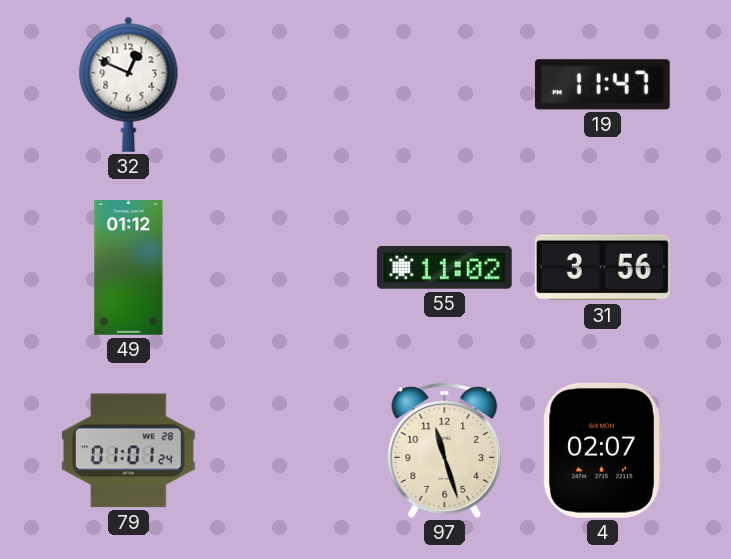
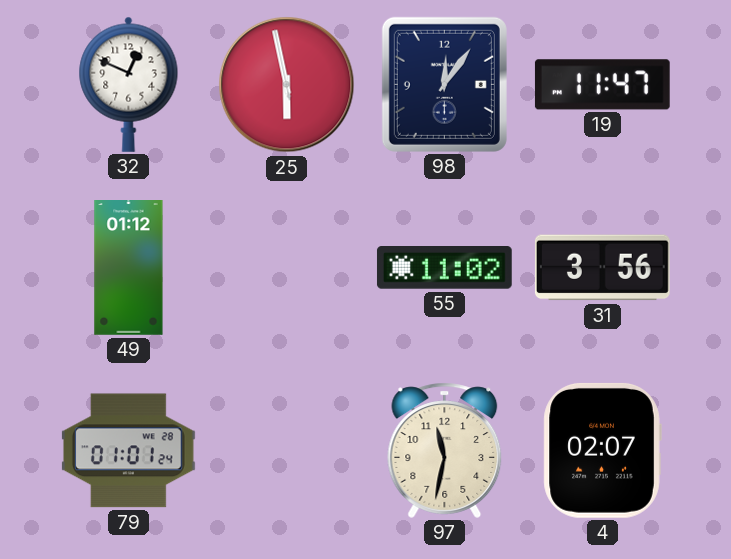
25: none -> 5:57 (287, 85)
98: none -> 12:06 (444, 84)
97: 11:27 -> 11:32 (445, 450)
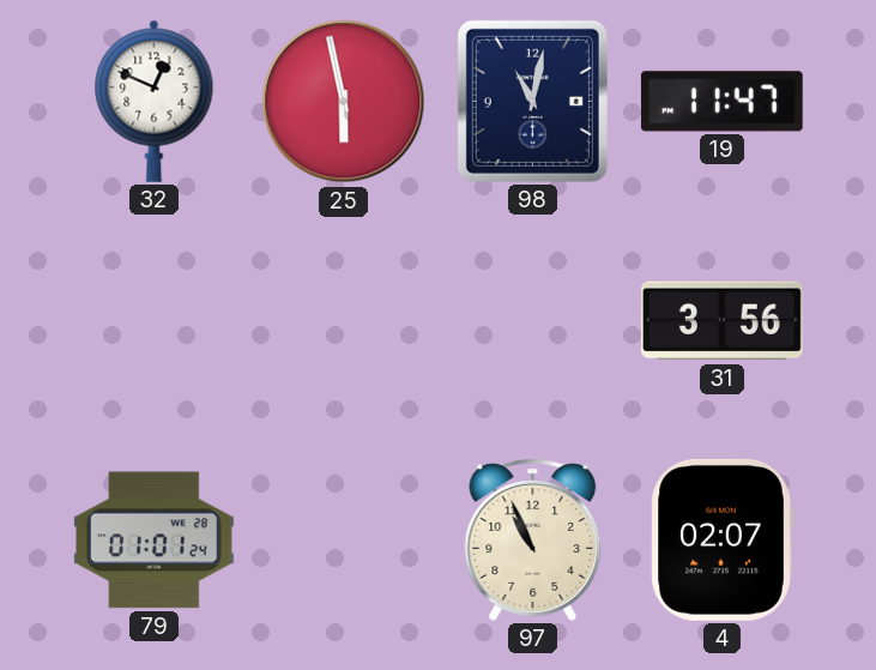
98: 12:06 -> 11:02 (532, 101)
49: 01:12 -> none (129, 268)
55: 11:02 -> none (444, 268)
97: 11:32 -> 10:56 (533, 539)
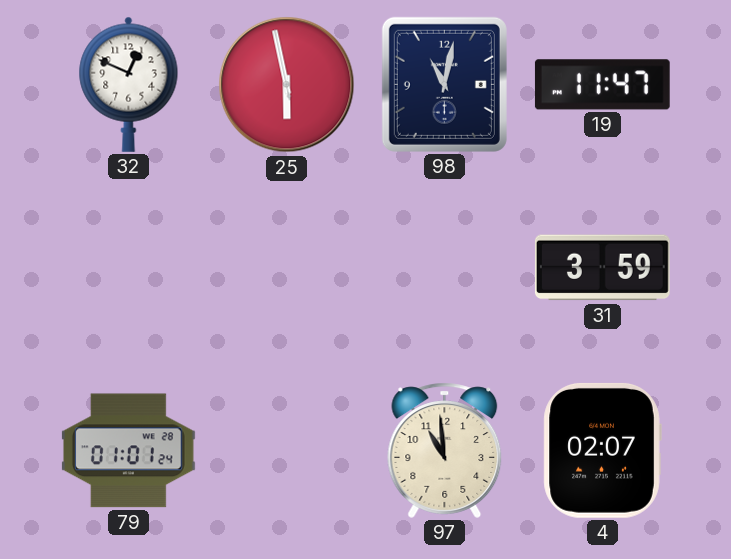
31: 3:56 -> 3:59 (602, 268)
97: 10:56 -> 10:59 (445, 450)
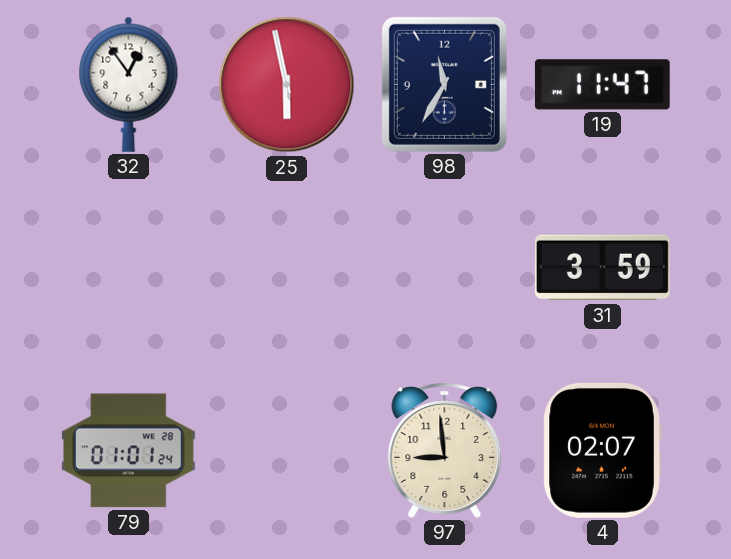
32: 12:49 -> 12:54 (129, 84)
98: 11:02 -> 11:35 (444, 84)
97: 10:59 -> 8:59 (445, 450)
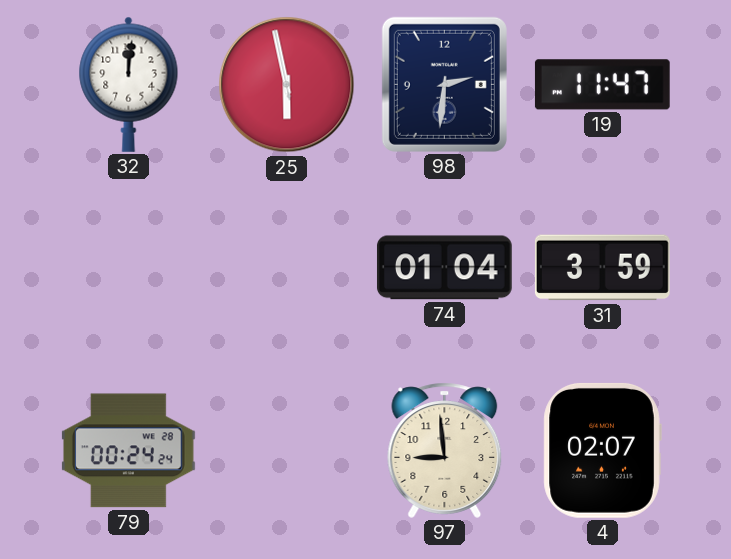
32: 12:54 -> 12:01 (129, 84)
98: 11:35 -> 2:31 (444, 84)
74: none -> 01:04 (444, 268)
79: 01:01 -> 00:24 (128, 451)
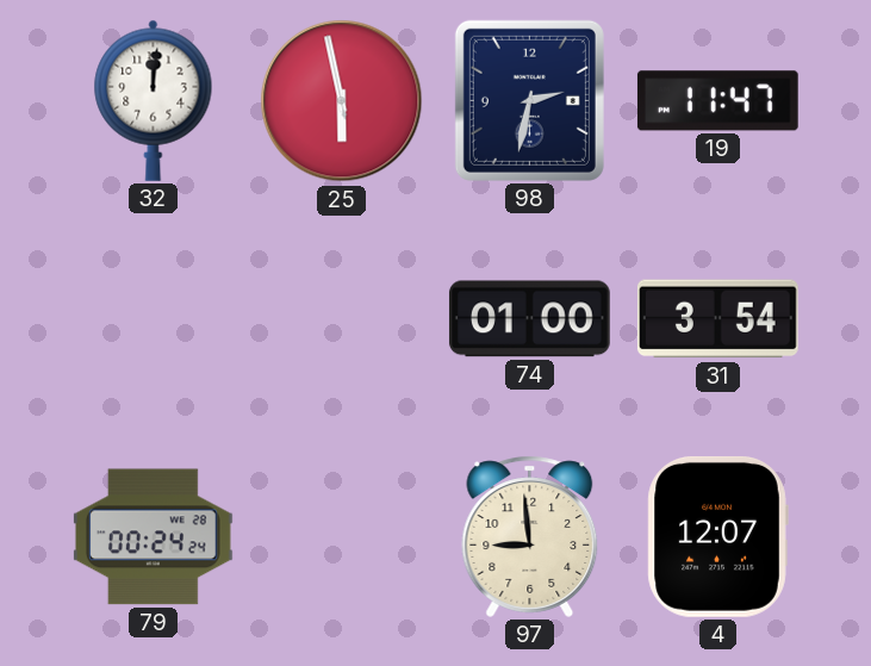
98: 2:31 -> 2:32 (529, 100)
74: 01:04 -> 01:00 (529, 319)
31: 3:59 -> 3:54 (717, 319)
4: 02:07 -> 12:07 (717, 536)
